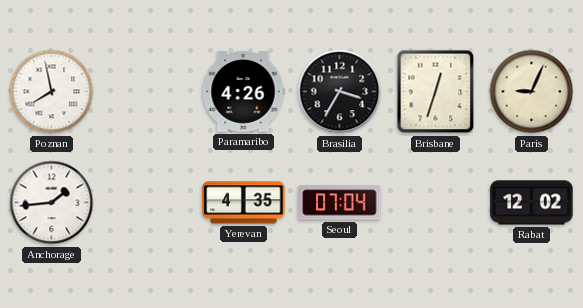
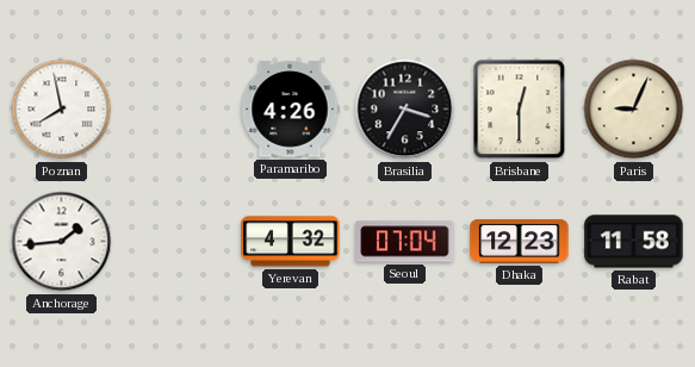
Brisbane: 12:33 -> 12:30 (520, 110)
Yerevan: 4:35 -> 4:32 (291, 242)
Dhaka: none -> 12:23 (520, 241)
Rabat: 12:02 -> 11:58 (634, 242)
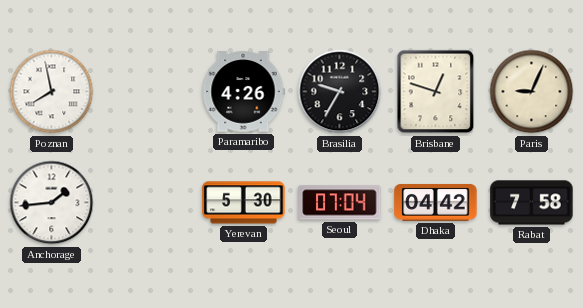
Brasilia: 3:35 -> 9:35 (340, 92)
Brisbane: 12:30 -> 12:48 (436, 92)
Yerevan: 4:32 -> 5:30 (244, 203)
Dhaka: 12:23 -> 04:42 (436, 202)
Rabat: 11:58 -> 7:58 (532, 203)
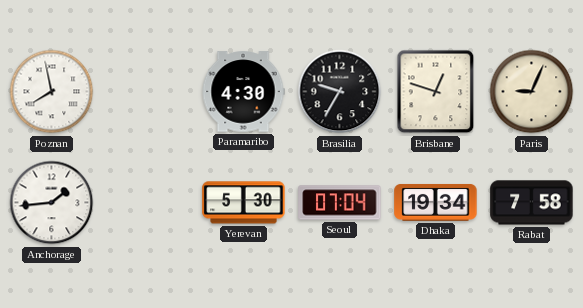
Paramaribo: 4:26 -> 4:30 (243, 92)
Dhaka: 04:42 -> 19:34 (436, 202)
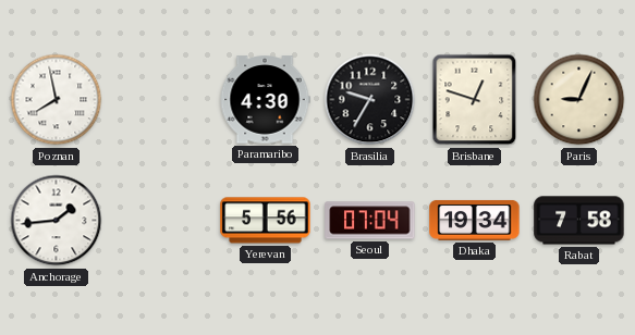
Yerevan: 5:30 -> 5:56 (266, 221)
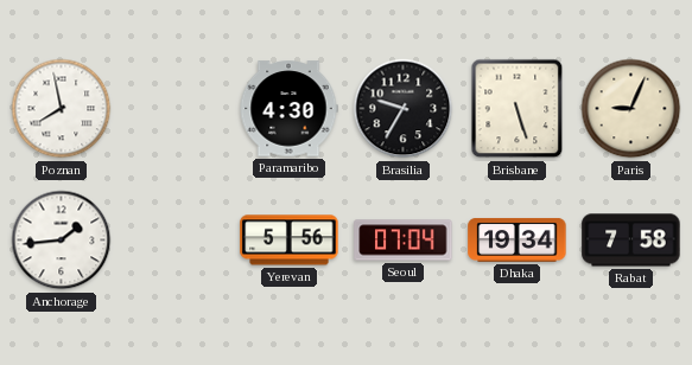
Brisbane: 12:48 -> 5:27 (518, 109)
